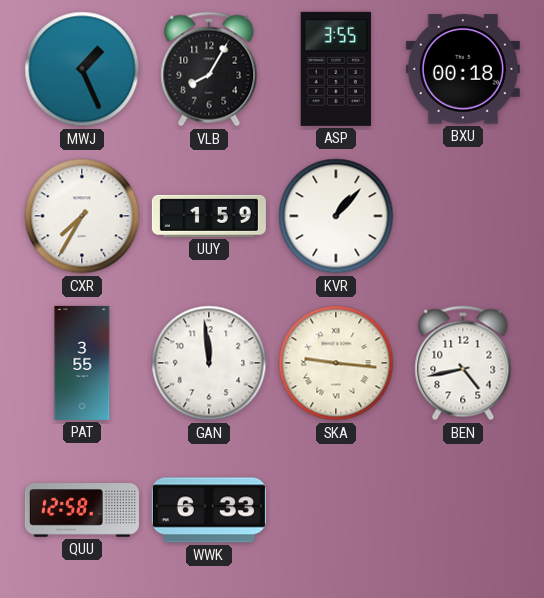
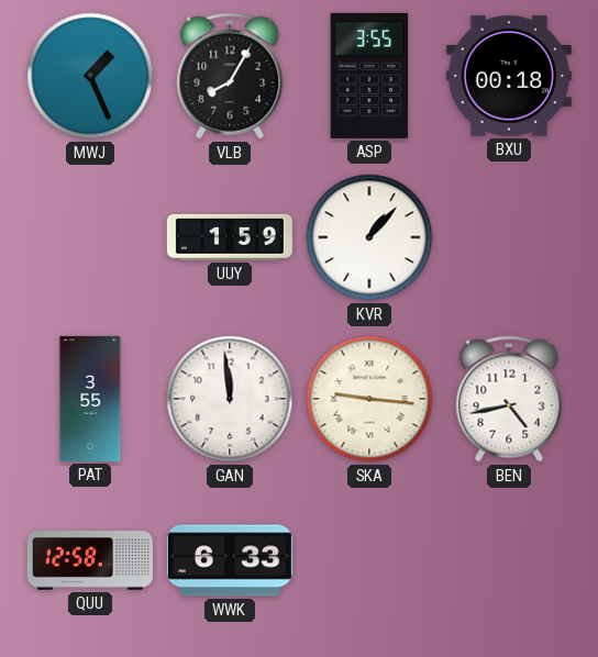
CXR: 7:35 -> none (82, 216)
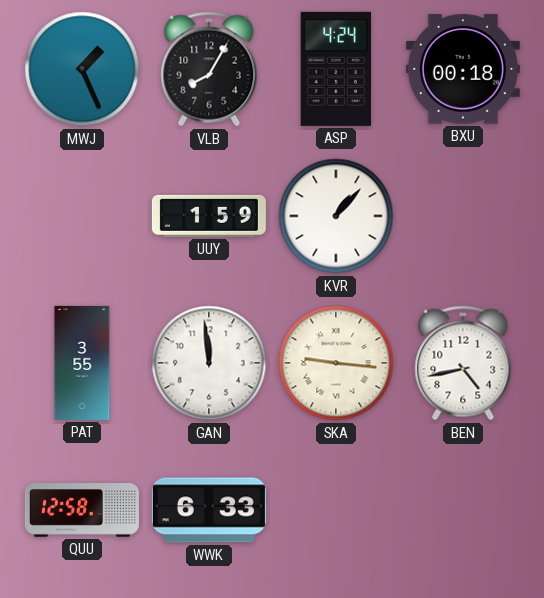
ASP: 3:55 -> 4:24 (335, 69)
